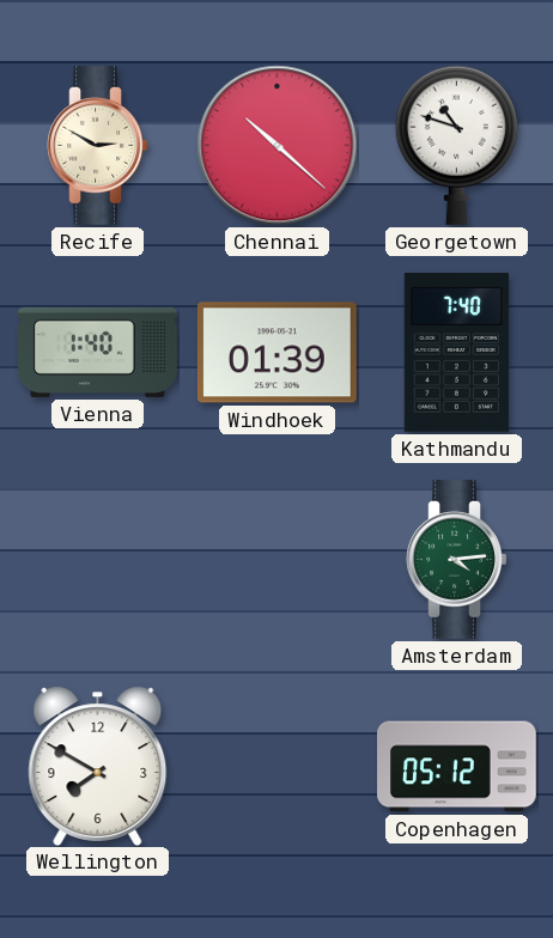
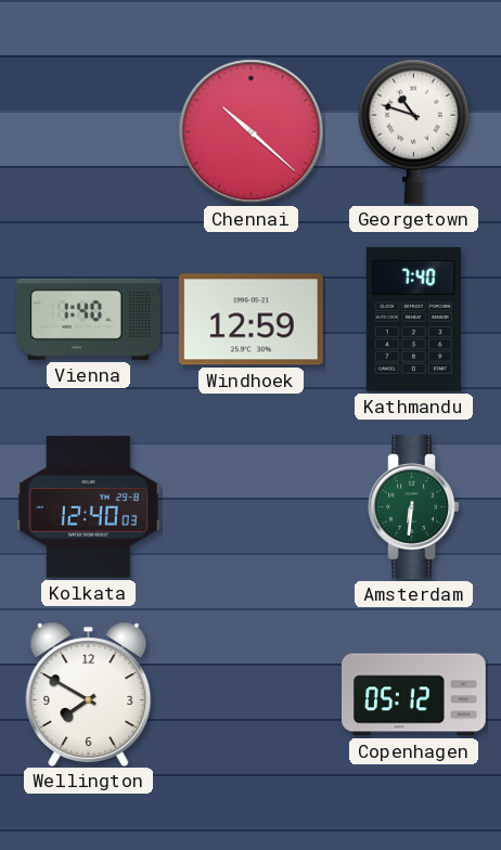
Recife: 2:50 -> none (98, 146)
Windhoek: 01:39 -> 12:59 (251, 320)
Kolkata: none -> 12:40 (88, 506)
Amsterdam: 4:14 -> 6:31 (414, 507)
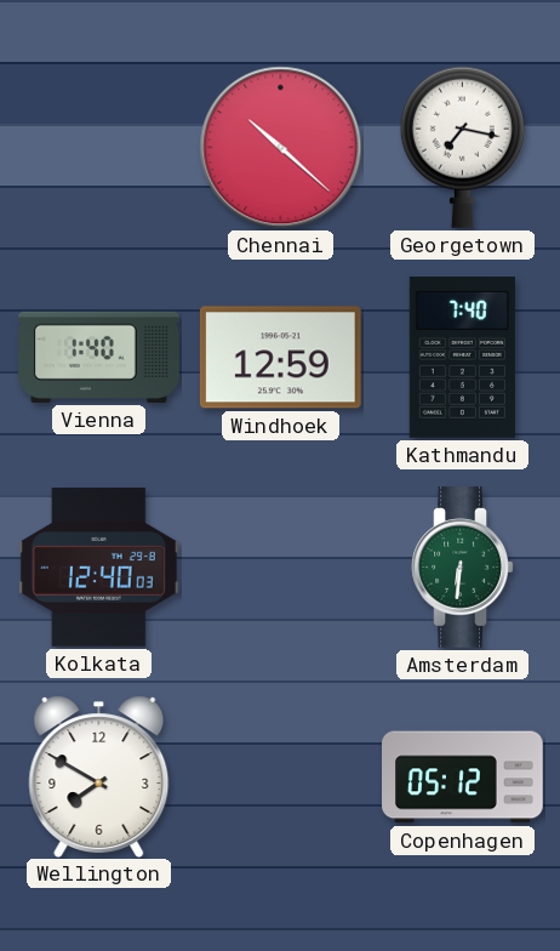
Georgetown: 10:48 -> 7:17 (462, 147)
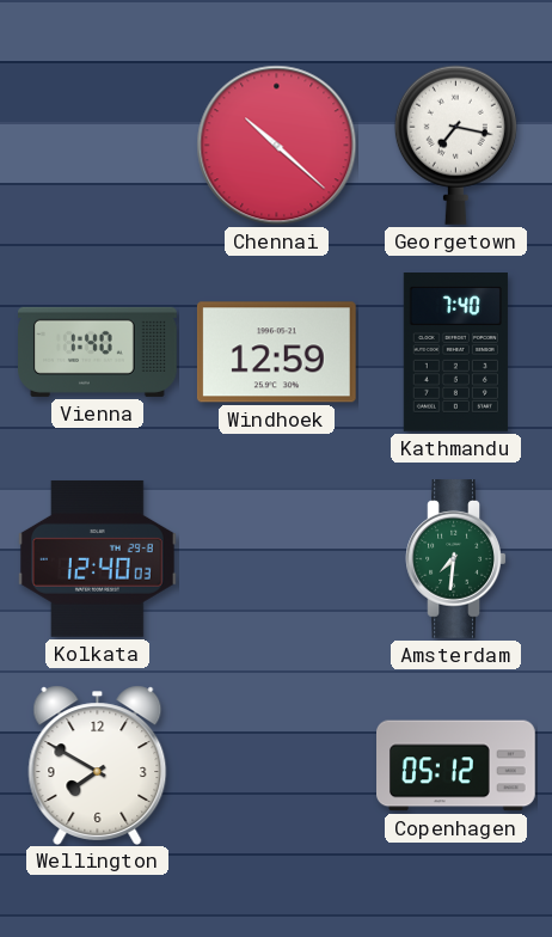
Amsterdam: 6:31 -> 7:31 (456, 559)
